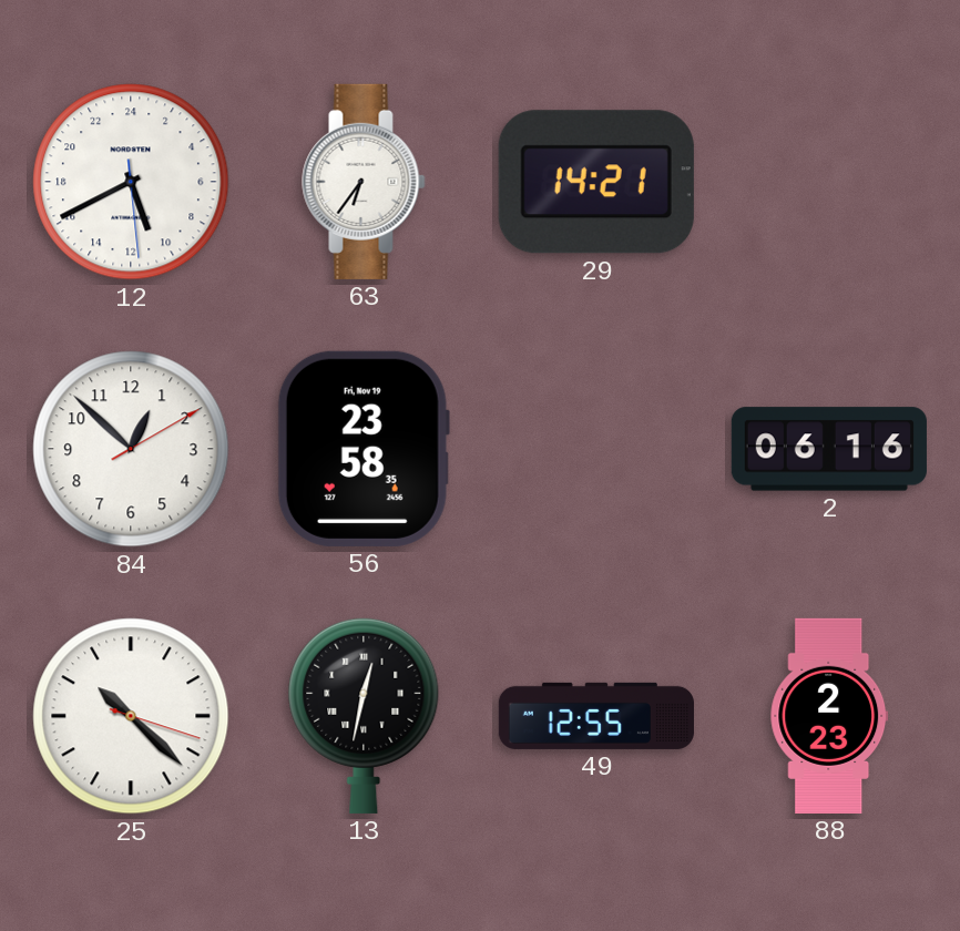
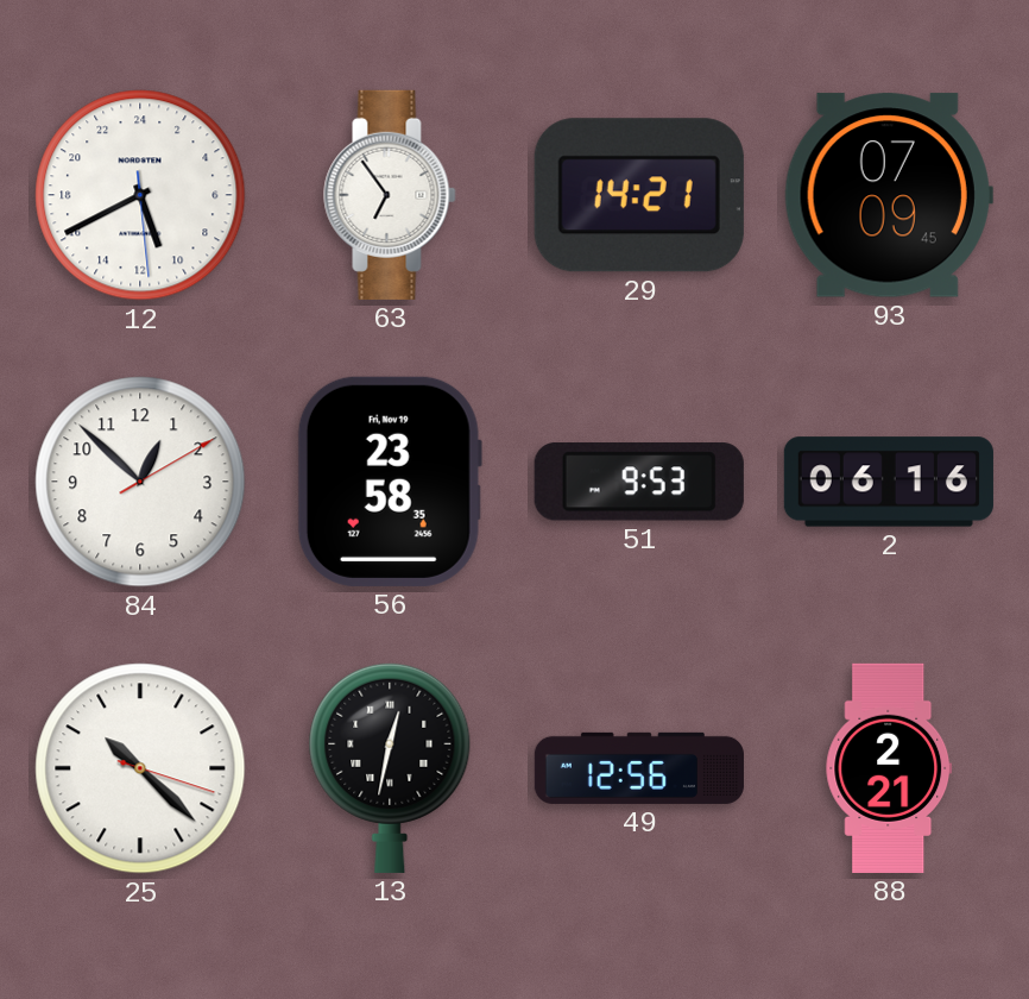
63: 6:36 -> 6:54 (390, 195)
93: none -> 07:09 (889, 195)
51: none -> 9:53 (639, 482)
49: 12:55 -> 12:56 (639, 768)
88: 2:23 -> 2:21 (889, 768)
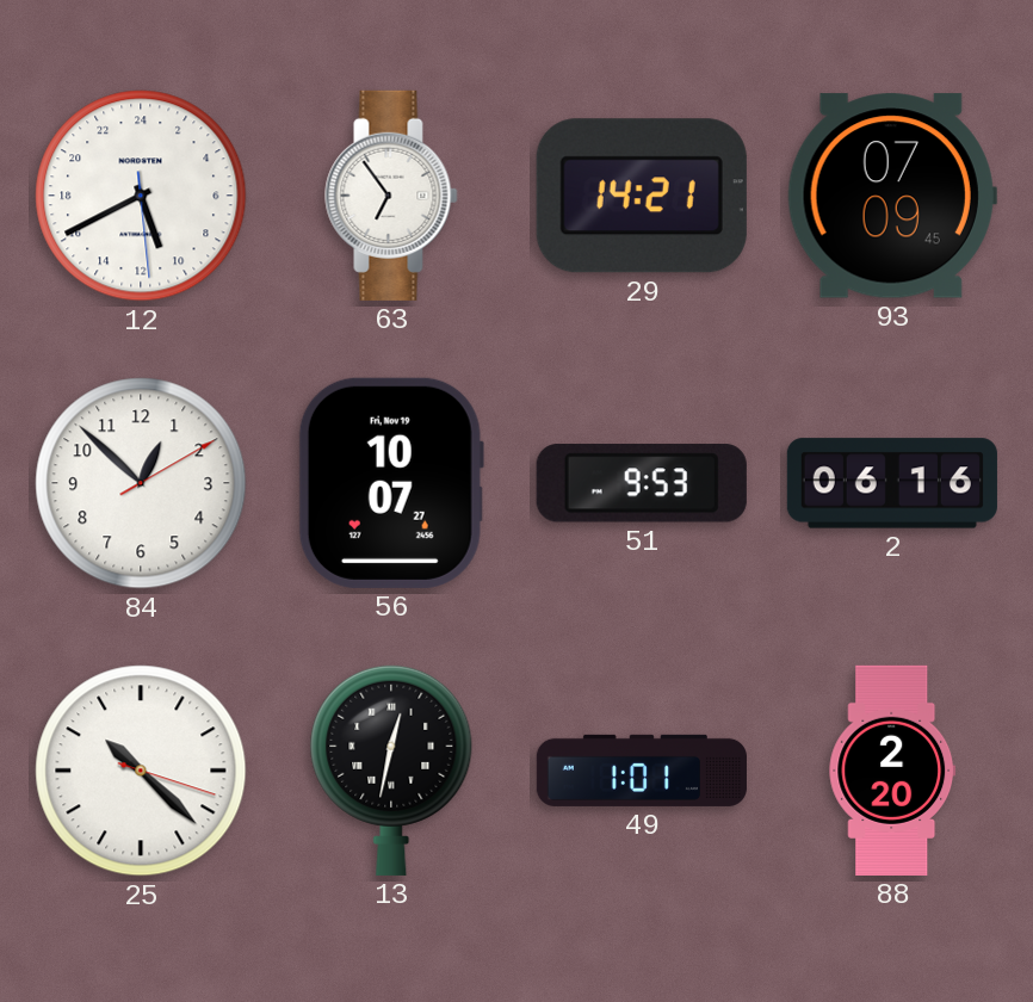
56: 23:58 -> 10:07 (391, 483)
49: 12:56 -> 1:01 (642, 771)
88: 2:21 -> 2:20 (892, 771)
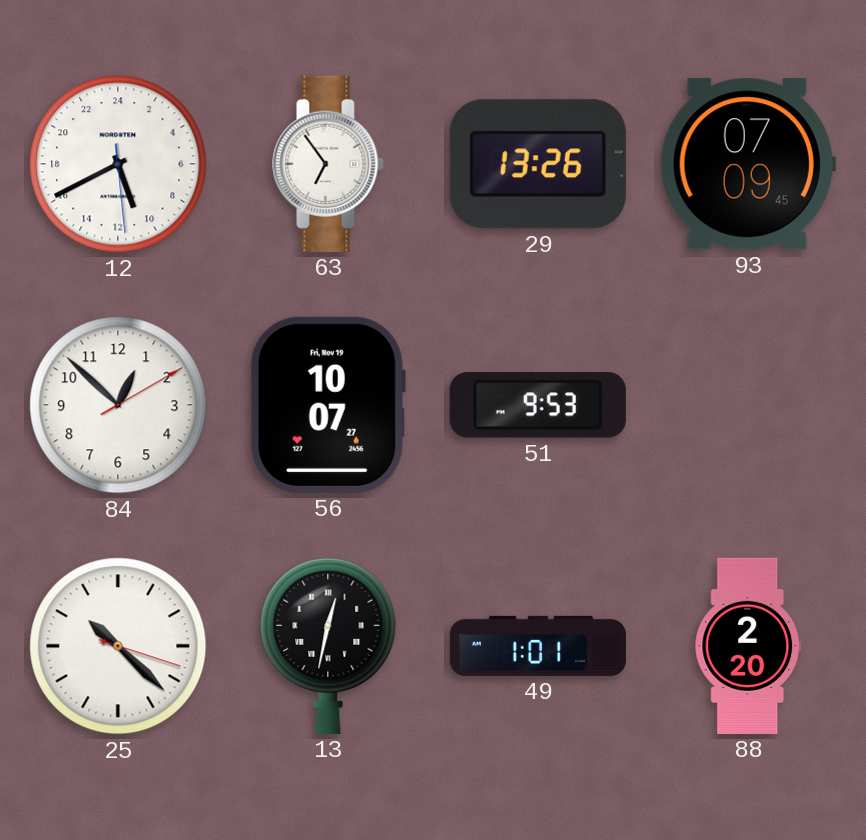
29: 14:21 -> 13:26 (538, 164)
2: 06:16 -> none (892, 483)
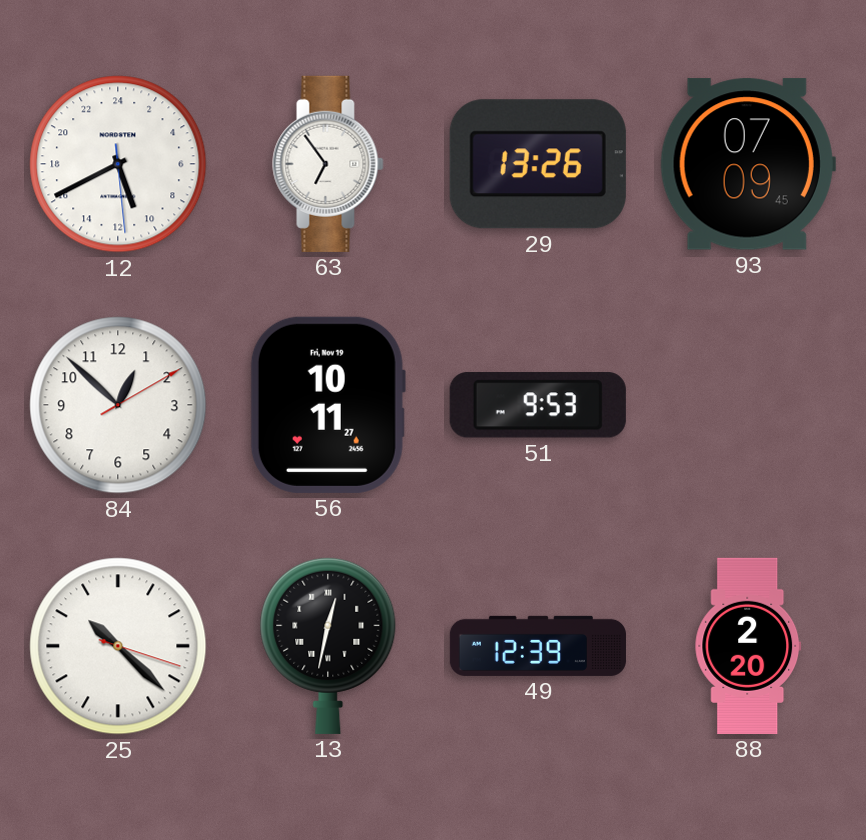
56: 10:07 -> 10:11 (328, 405)
49: 1:01 -> 12:39 (538, 646)
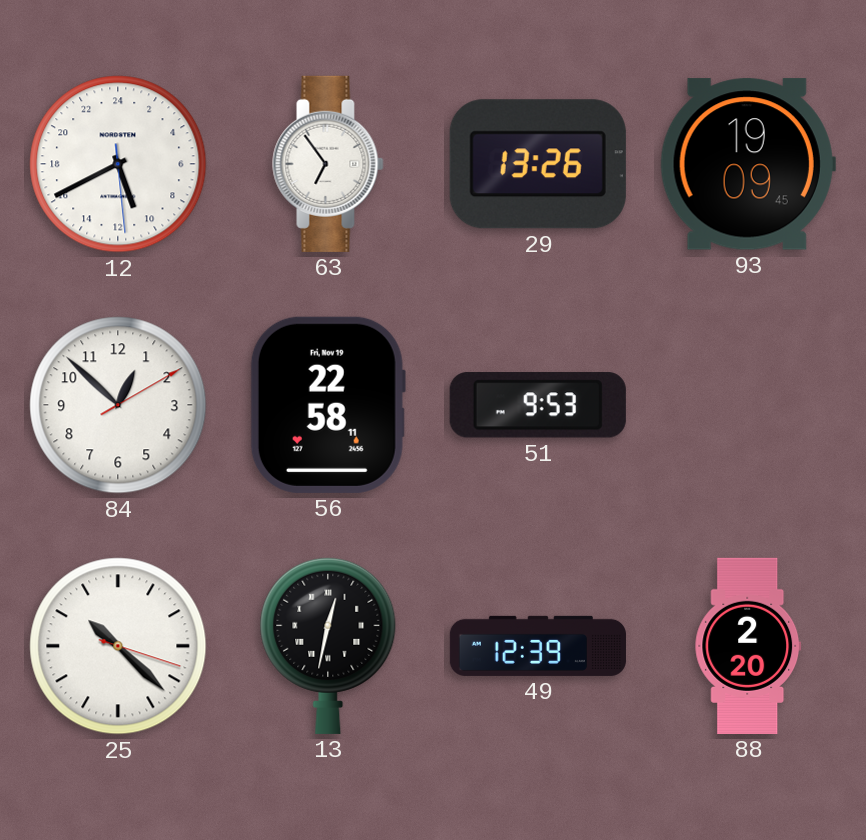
93: 07:09 -> 19:09 (748, 164)
56: 10:11 -> 22:58 (328, 405)
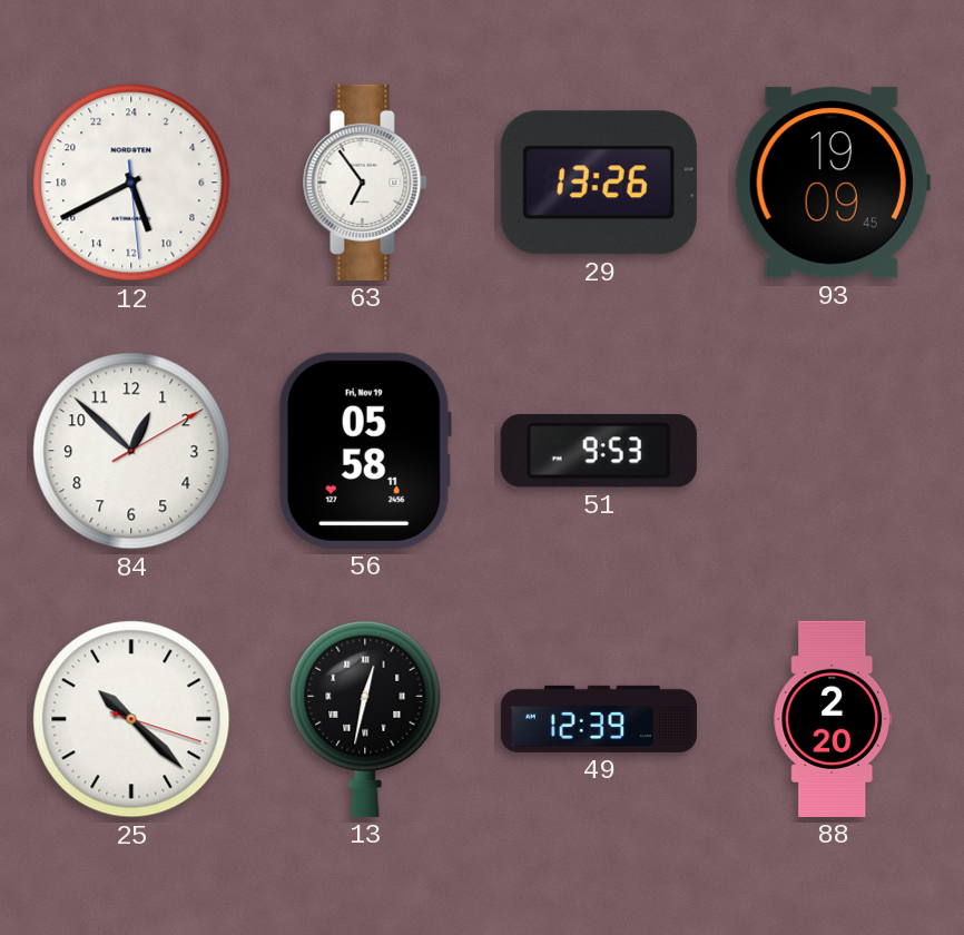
56: 22:58 -> 05:58 (365, 451)
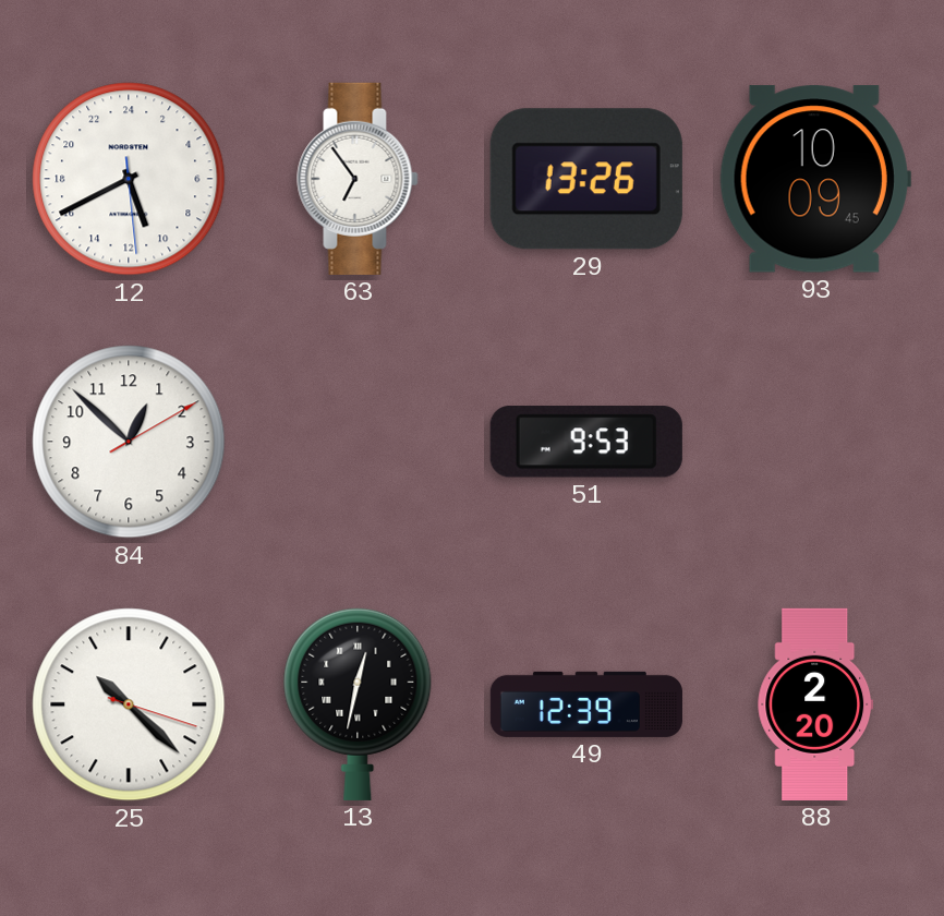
93: 19:09 -> 10:09 (815, 179)
56: 05:58 -> none (365, 451)
